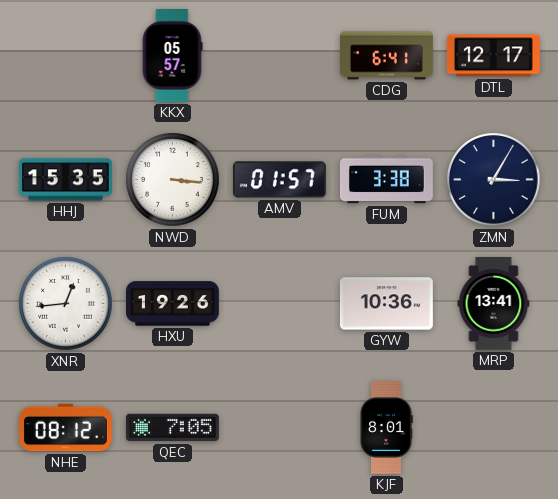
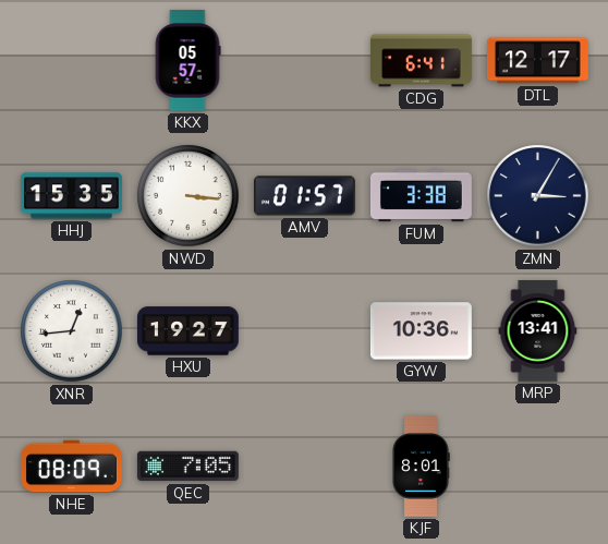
HXU: 19:26 -> 19:27 (187, 331)
NHE: 08:12 -> 08:09 (71, 467)
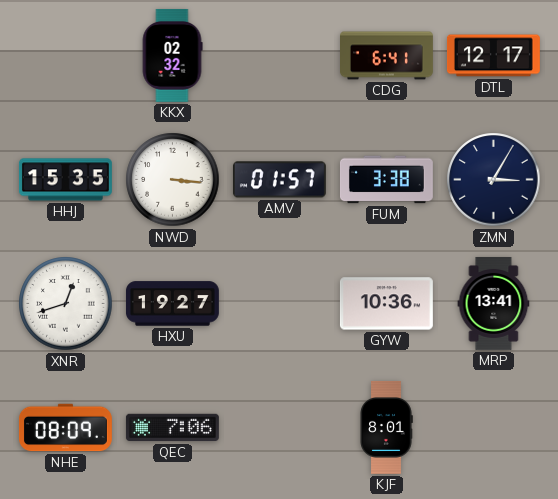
KKX: 05:57 -> 02:32 (172, 55)
XNR: 12:44 -> 12:42 (66, 304)
QEC: 7:05 -> 7:06 (172, 428)
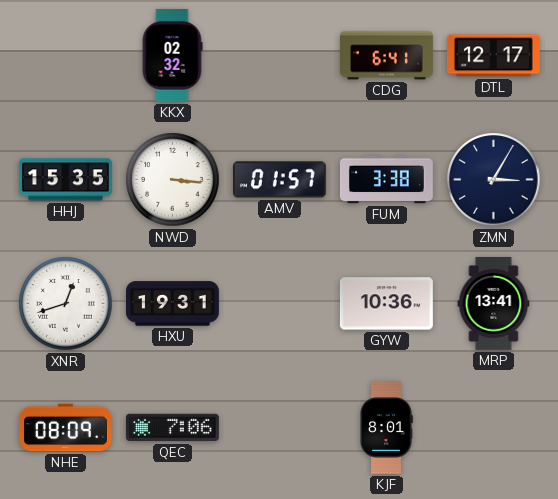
HXU: 19:27 -> 19:31 (172, 304)
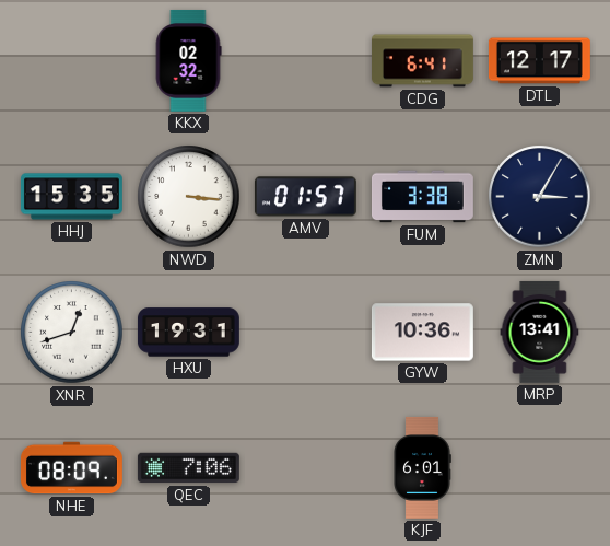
KJF: 8:01 -> 6:01 (422, 467)
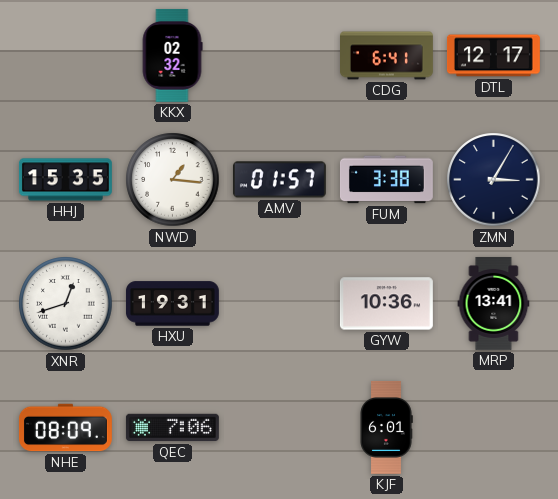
NWD: 3:16 -> 1:16 (173, 180)
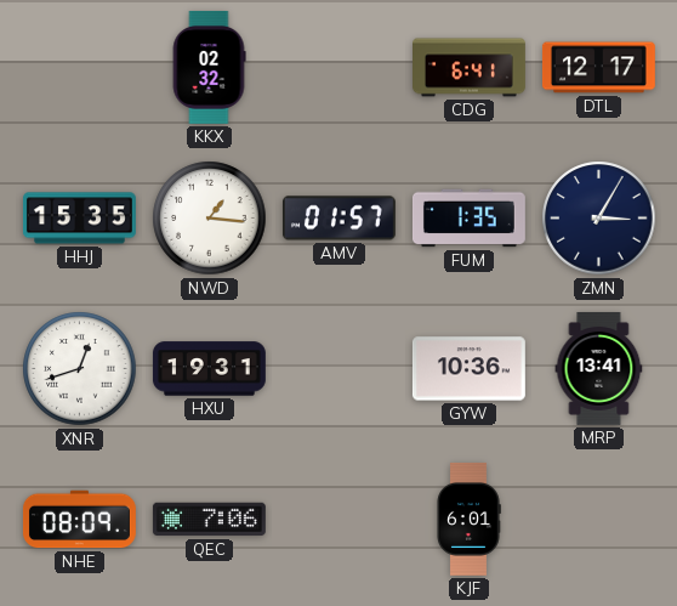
FUM: 3:38 -> 1:35 (468, 219)
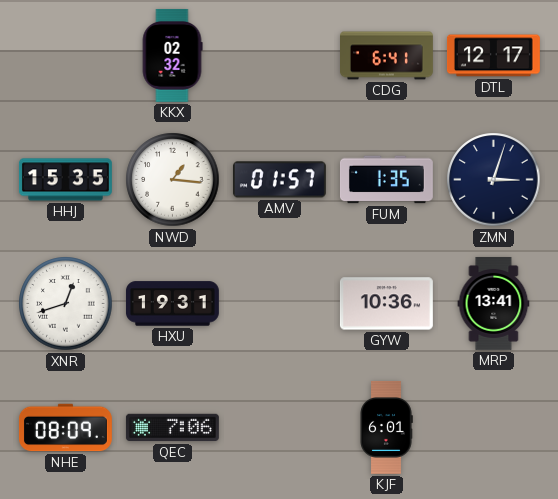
ZMN: 3:05 -> 3:03 (494, 180)
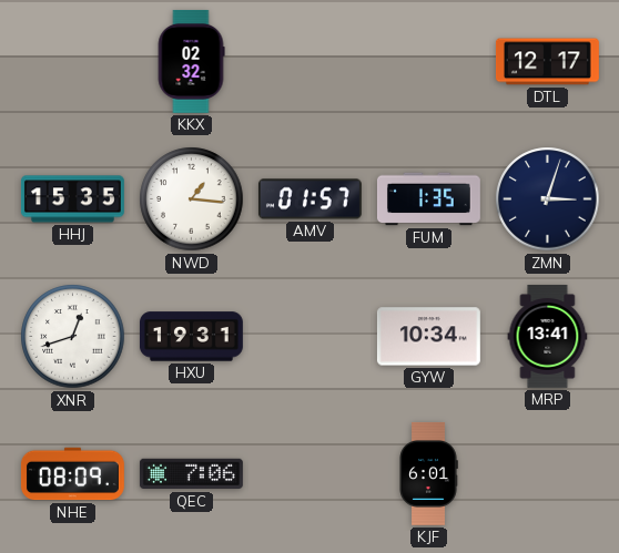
CDG: 6:41 -> none (387, 56)
GYW: 10:36 -> 10:34 (428, 337)
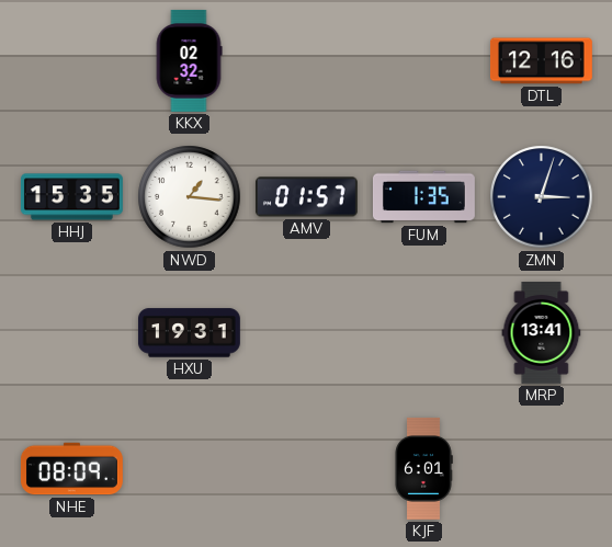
DTL: 12:17 -> 12:16 (541, 61)
XNR: 12:42 -> none (73, 337)
GYW: 10:34 -> none (428, 337)
QEC: 7:06 -> none (191, 474)
